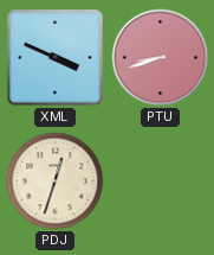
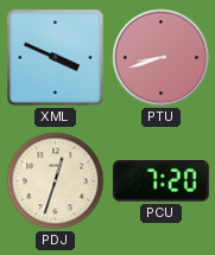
PCU: none -> 7:20 (160, 181)
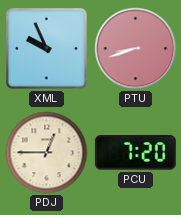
XML: 3:49 -> 9:56 (47, 49)
PDJ: 12:33 -> 12:45 (47, 153)
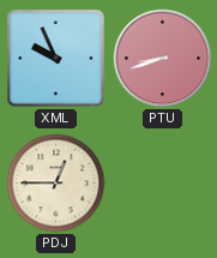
PCU: 7:20 -> none (135, 153)
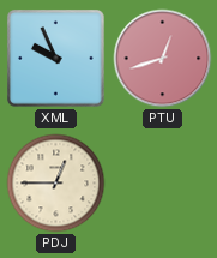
PTU: 8:42 -> 12:42 (163, 59)
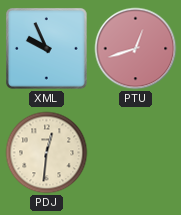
PDJ: 12:45 -> 12:31 (47, 153)
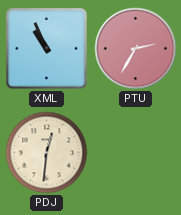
XML: 9:56 -> 10:56 (47, 49)
PTU: 12:42 -> 2:35 (136, 49)
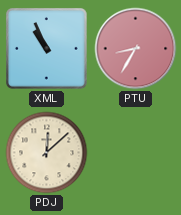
PTU: 2:35 -> 8:35 (136, 49)
PDJ: 12:31 -> 12:08 (47, 153)
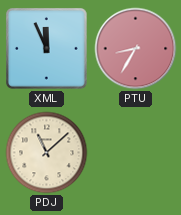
XML: 10:56 -> 11:56 (47, 49)
PDJ: 12:08 -> 11:08 (47, 153)
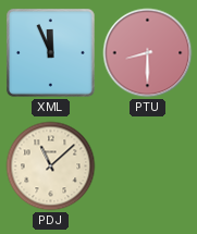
PTU: 8:35 -> 8:30 (148, 53)
